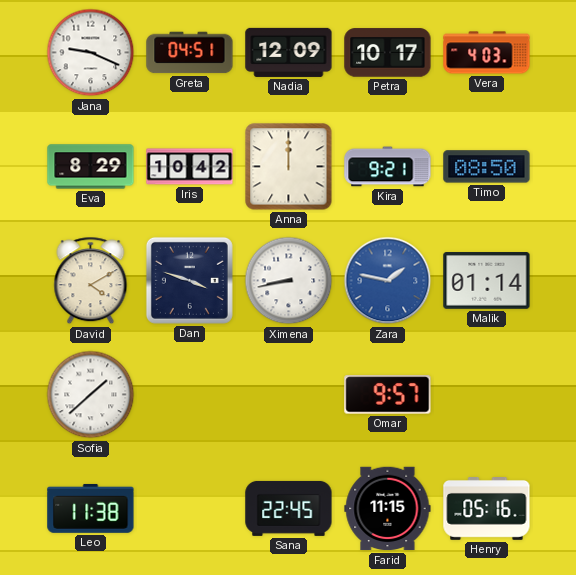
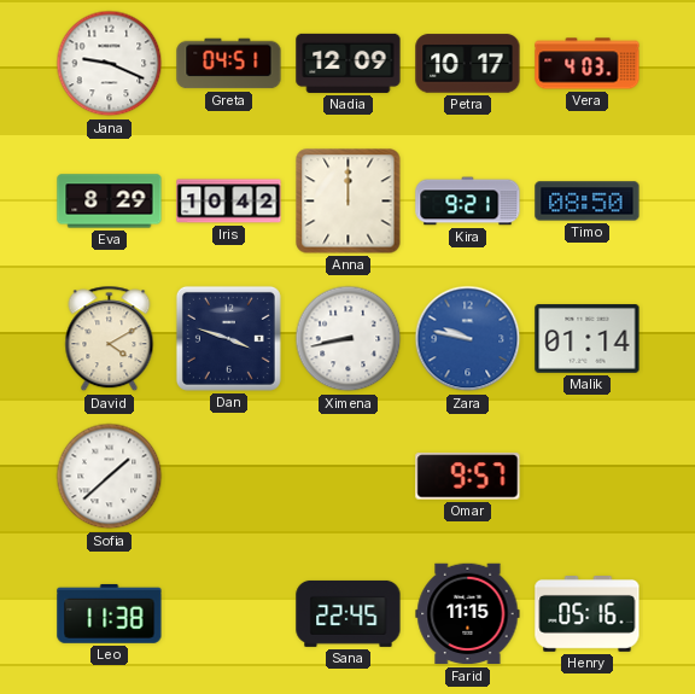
Zara: 1:47 -> 9:47 (468, 339)
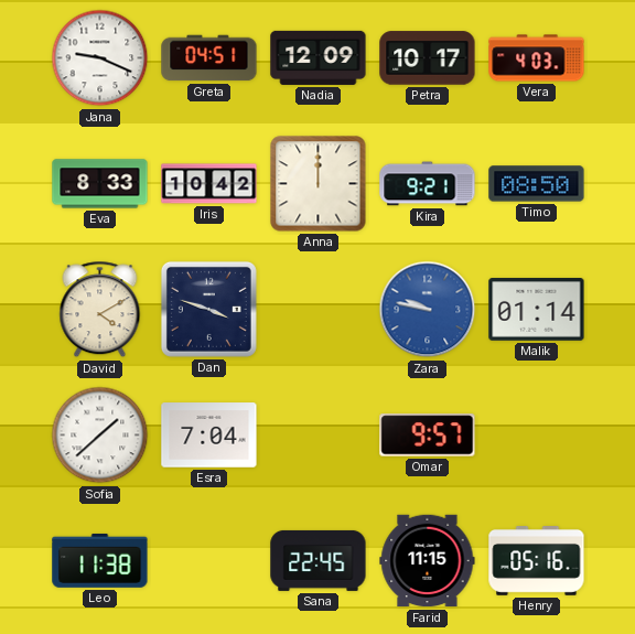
Eva: 8:29 -> 8:33 (100, 184)
Ximena: 8:43 -> none (349, 339)
Esra: none -> 7:04 (209, 436)
